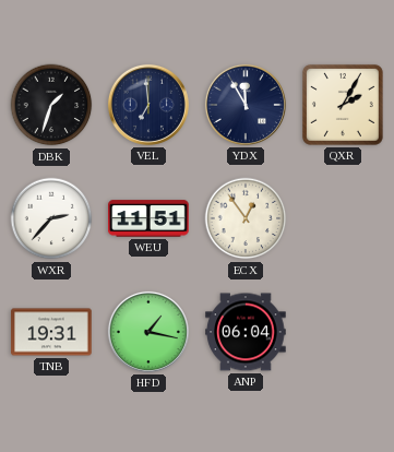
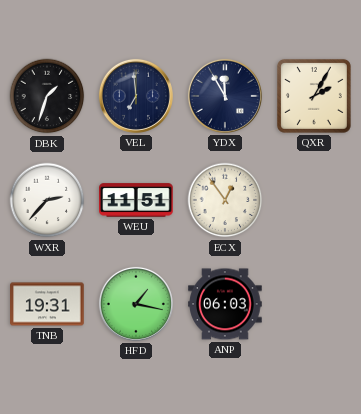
ANP: 06:04 -> 06:03 (225, 304)
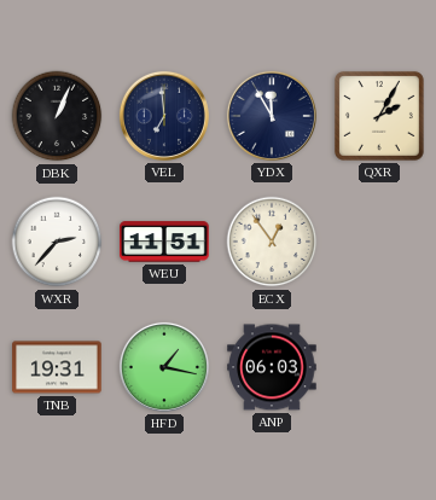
DBK: 1:33 -> 1:04 (57, 116)
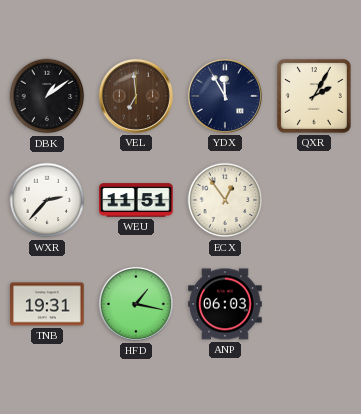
DBK: 1:04 -> 1:09 (47, 96)
VEL dial: navy -> brown (136, 96)
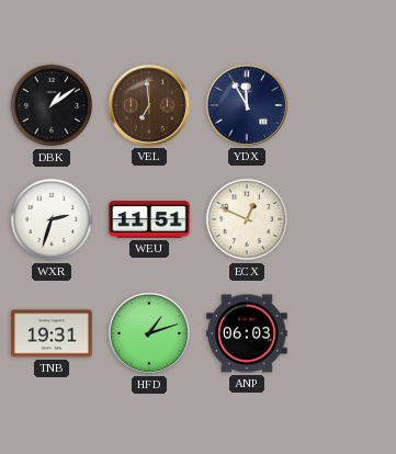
QXR: 2:05 -> none (314, 96)
WXR: 2:37 -> 2:33 (52, 219)
ECX: 12:54 -> 12:49 (247, 219)
HFD: 1:17 -> 1:12 (149, 333)
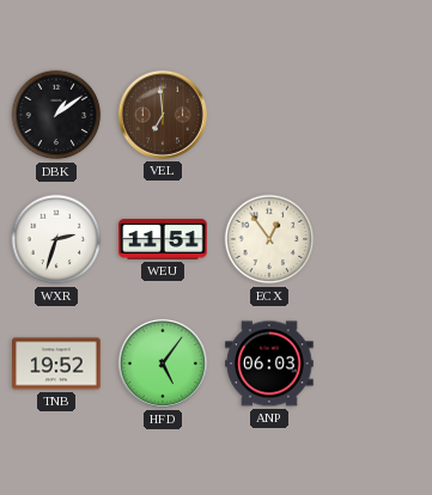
YDX: 11:55 -> none (247, 105)
ECX: 12:49 -> 12:54 (269, 239)
TNB: 19:31 -> 19:52 (56, 363)
HFD: 1:12 -> 5:06 (163, 363)
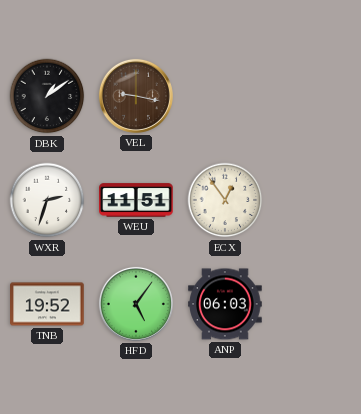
VEL: 6:59 -> 9:17 (136, 96)
